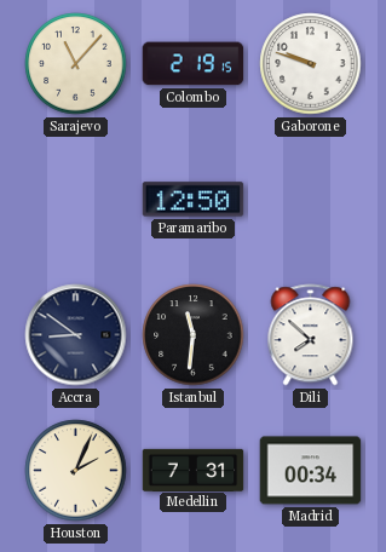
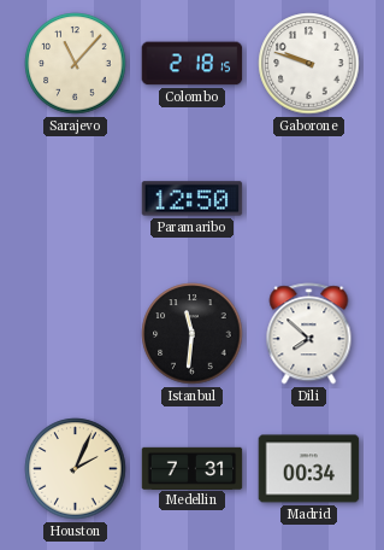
Colombo: 2:19 -> 2:18 (193, 64)
Accra: 8:51 -> none (76, 335)
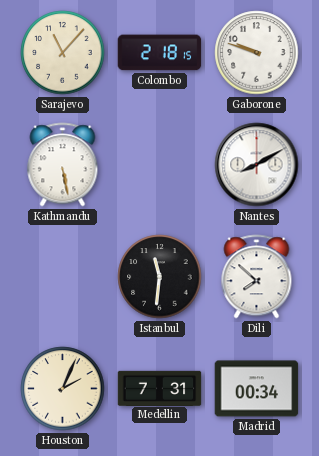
Kathmandu: none -> 5:28 (63, 165)
Paramaribo: 12:50 -> none (193, 199)
Nantes: none -> 8:10 (257, 165)
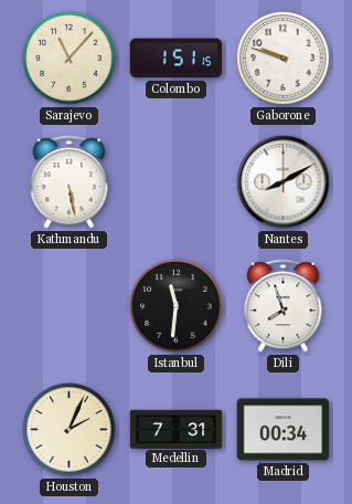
Colombo: 2:18 -> 1:51 (177, 59)
Dili: 7:52 -> 7:57 (284, 306)
